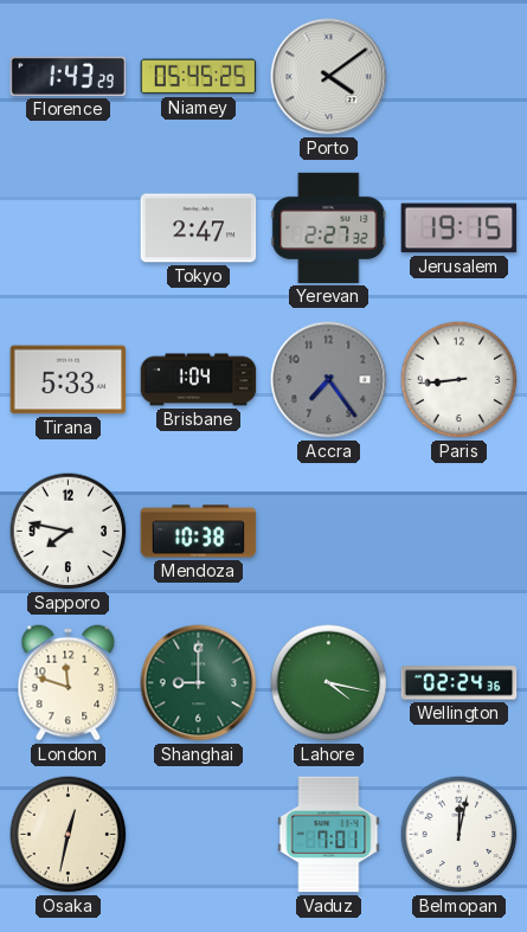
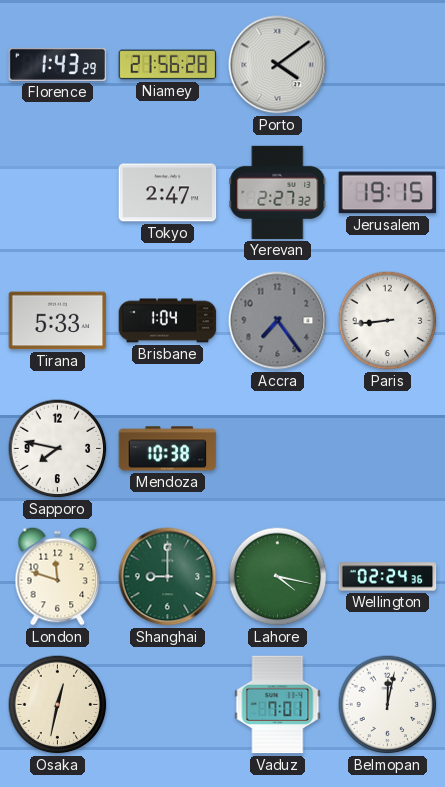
Niamey: 05:45 -> 21:56 (168, 65)
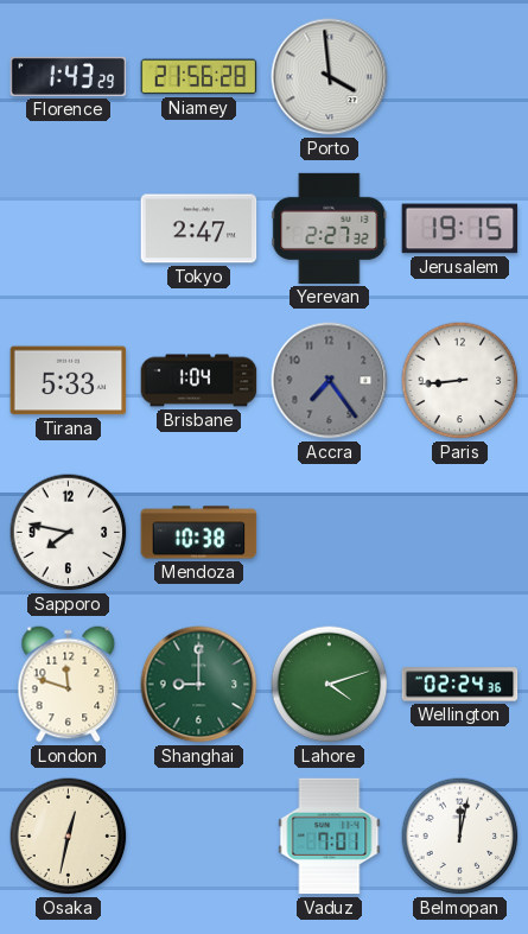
Porto: 4:09 -> 3:59 (330, 77)
Lahore: 4:17 -> 4:12 (330, 685)
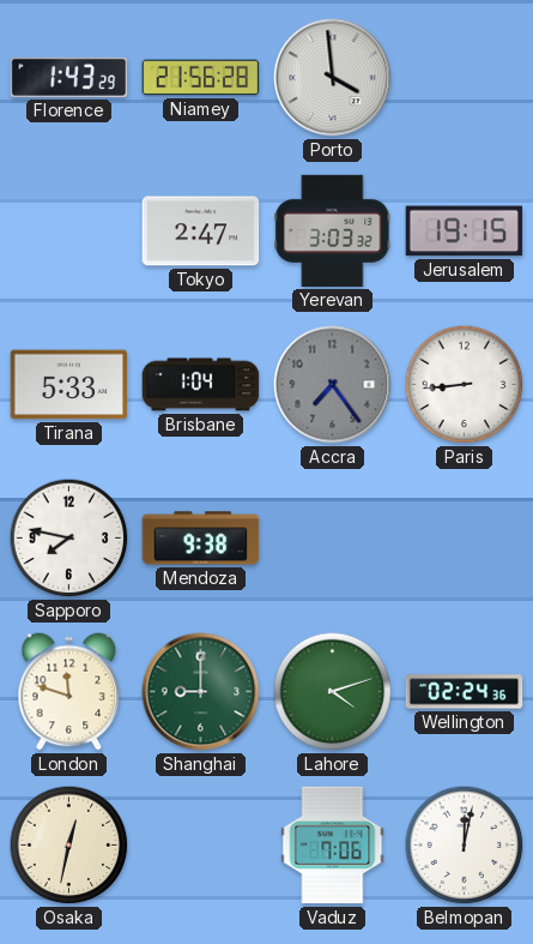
Yerevan: 2:27 -> 3:03 (333, 230)
Mendoza: 10:38 -> 9:38 (201, 539)
Vaduz: 7:01 -> 7:06 (333, 846)
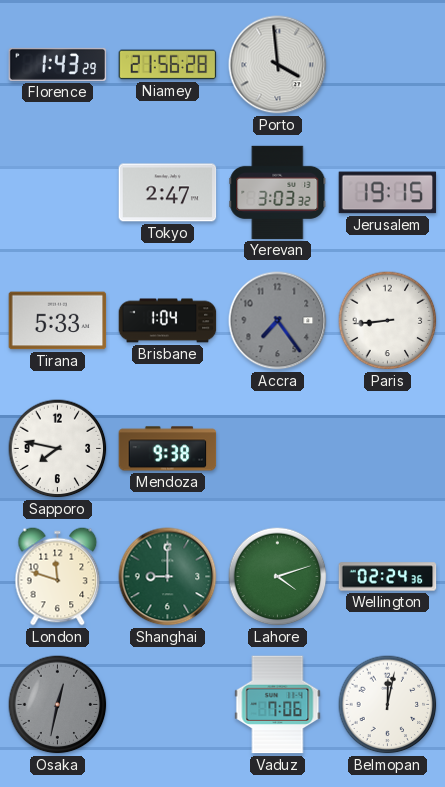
Osaka dial: cream -> grey (58, 705)
